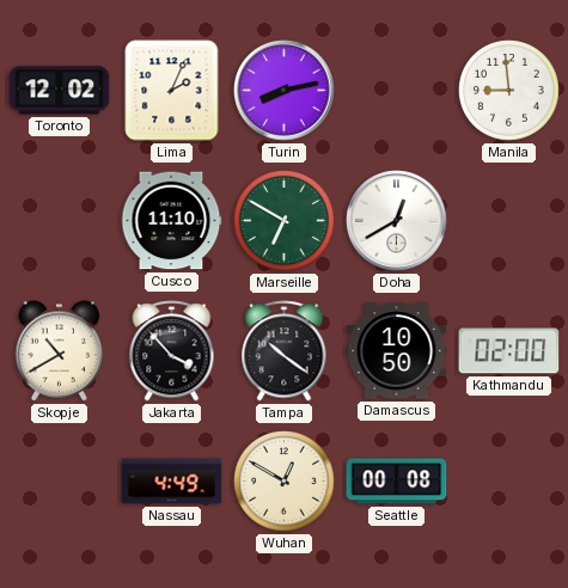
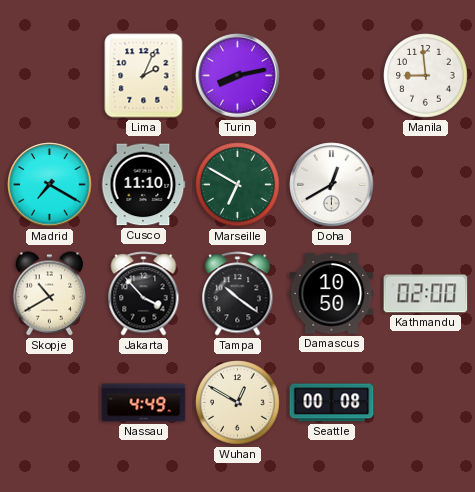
Toronto: 12:02 -> none (60, 91)
Madrid: none -> 7:20 (50, 185)
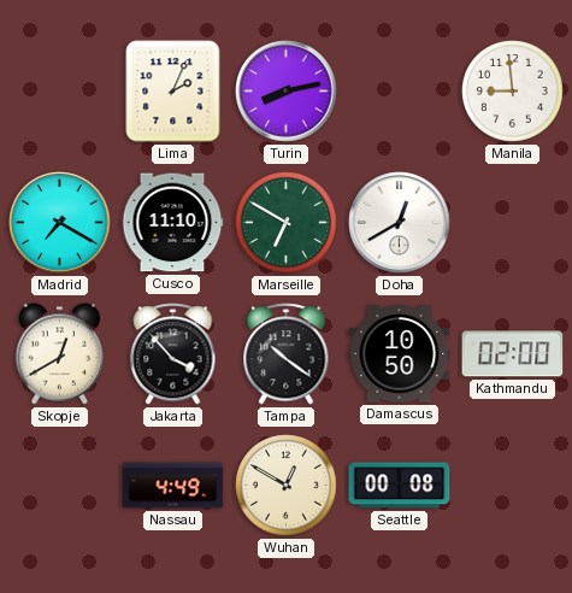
Skopje: 10:40 -> 12:40 (60, 354)
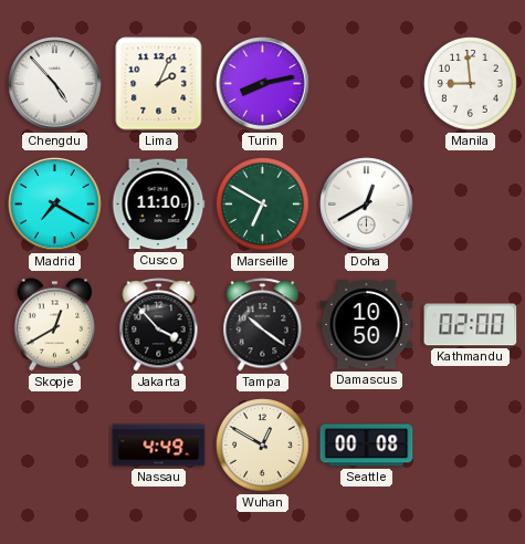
Chengdu: none -> 4:53 (55, 84)
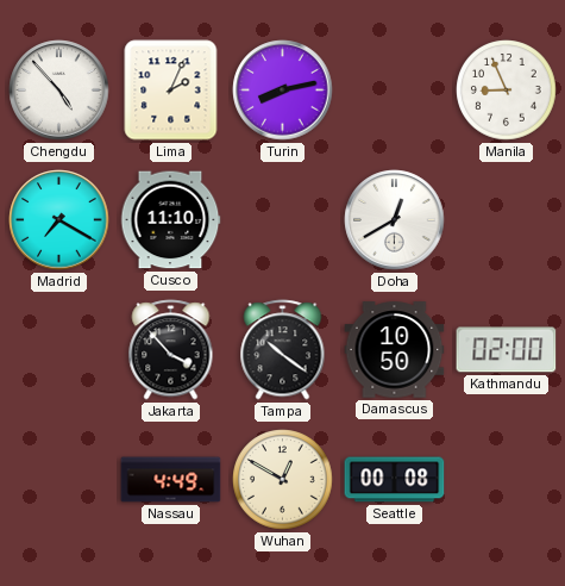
Manila: 8:59 -> 8:56 (507, 91)
Marseille: 6:50 -> none (263, 205)
Skopje: 12:40 -> none (55, 325)
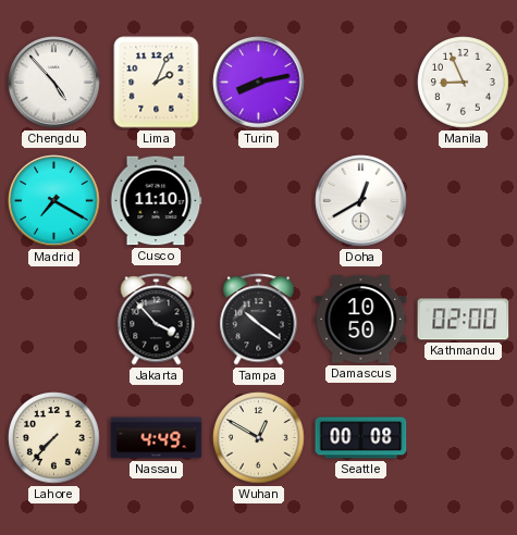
Lahore: none -> 7:37 (54, 438)
